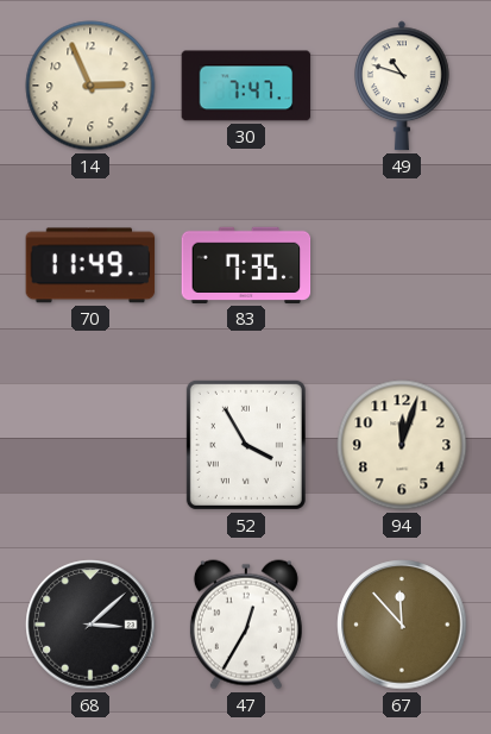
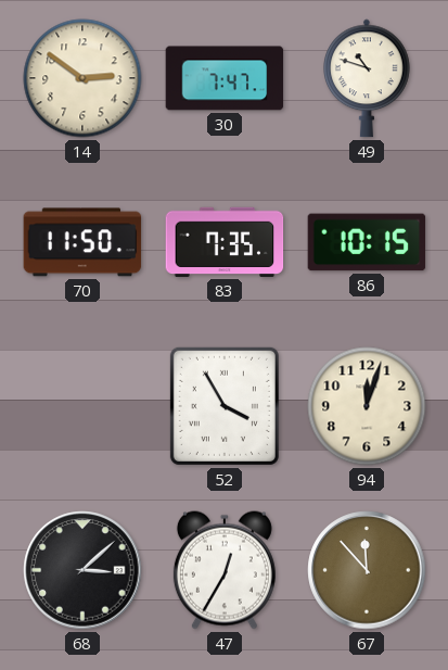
14: 2:56 -> 2:51 (82, 78)
70: 11:49 -> 11:50 (82, 242)
86: none -> 10:15 (367, 242)
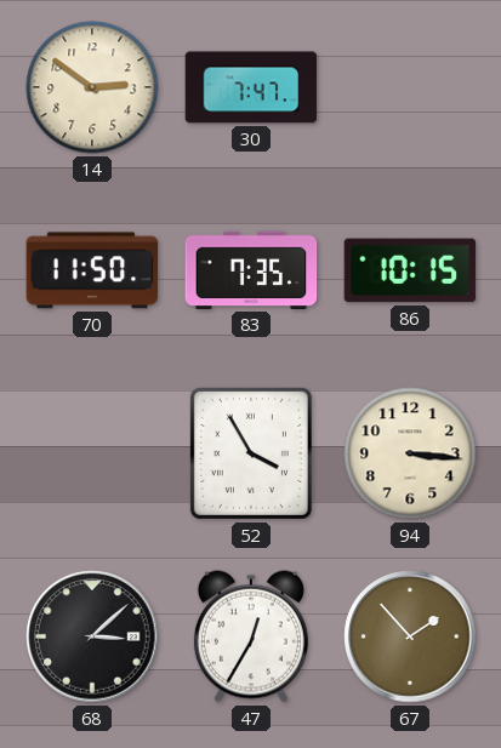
49: 10:48 -> none (368, 78)
94: 12:03 -> 3:16 (410, 453)
67: 11:53 -> 1:53 (410, 636)
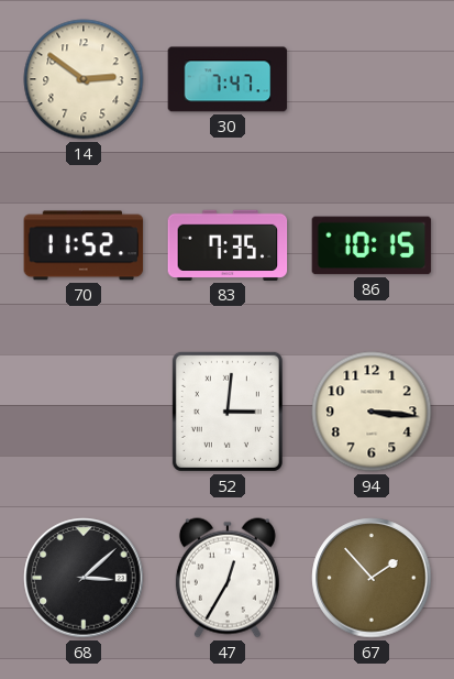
70: 11:50 -> 11:52 (84, 245)
52: 3:55 -> 3:01 (228, 412)
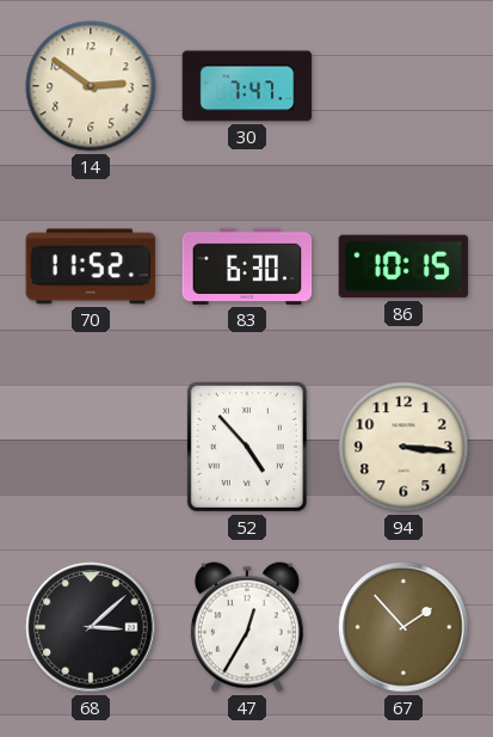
83: 7:35 -> 6:30 (247, 266)
52: 3:01 -> 4:53 (247, 447)
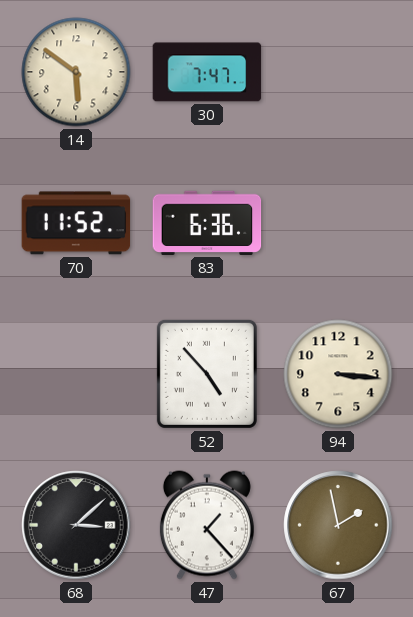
14: 2:51 -> 5:51 (76, 72)
83: 6:30 -> 6:36 (207, 223)
86: 10:15 -> none (403, 266)
47: 12:35 -> 1:23 (207, 525)
67: 1:53 -> 1:58 (338, 525)
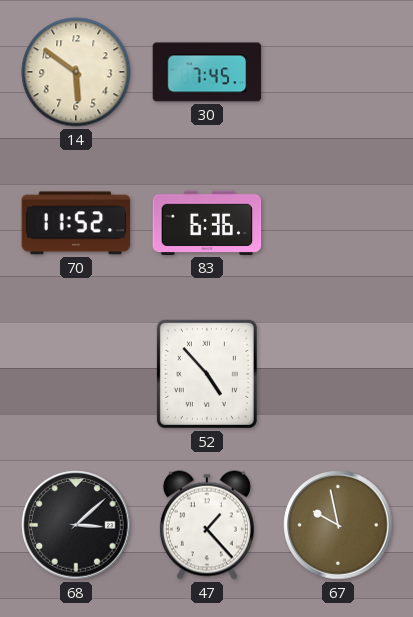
30: 7:47 -> 7:45 (207, 72)
94: 3:16 -> none (338, 374)
67: 1:58 -> 9:58 (338, 525)
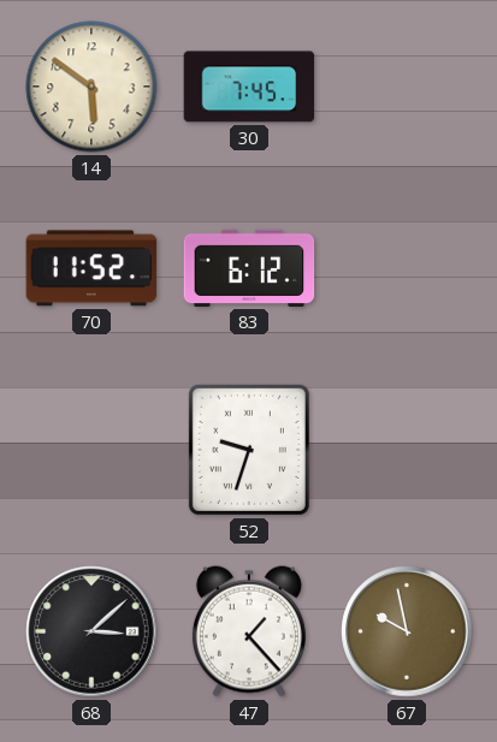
83: 6:36 -> 6:12 (249, 268)
52: 4:53 -> 9:33 (249, 450)
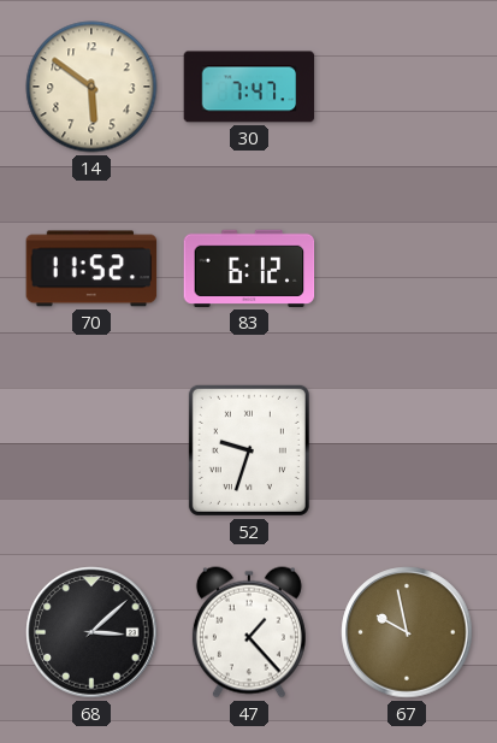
30: 7:45 -> 7:47 (249, 87)
